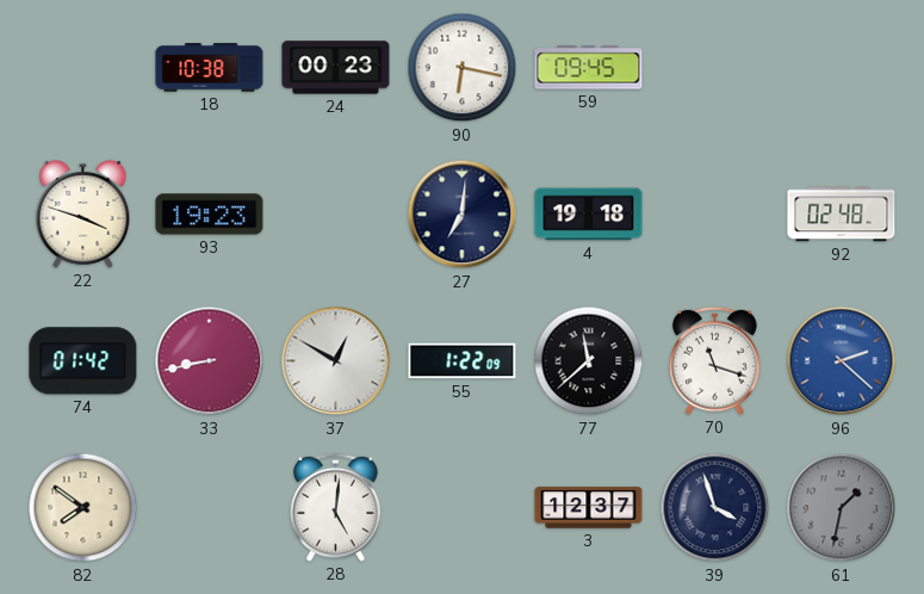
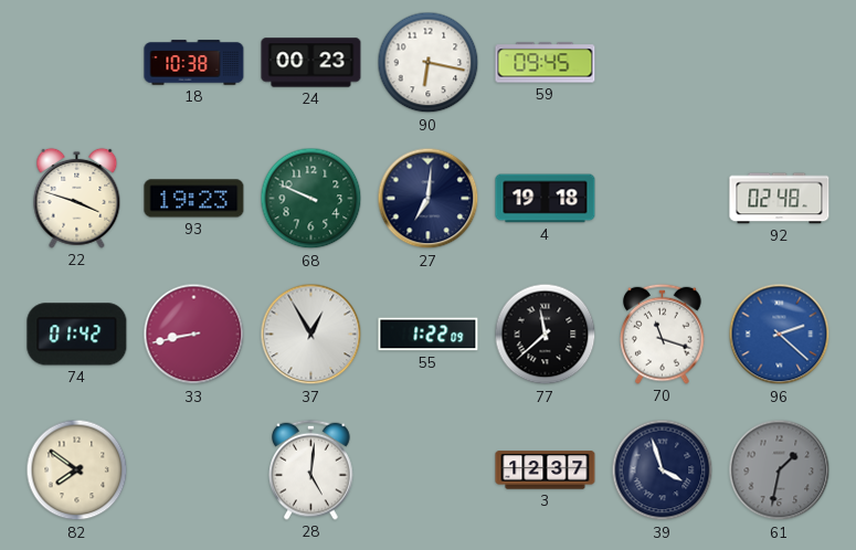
68: none -> 9:49 (311, 199)
37: 12:50 -> 12:55 (311, 335)
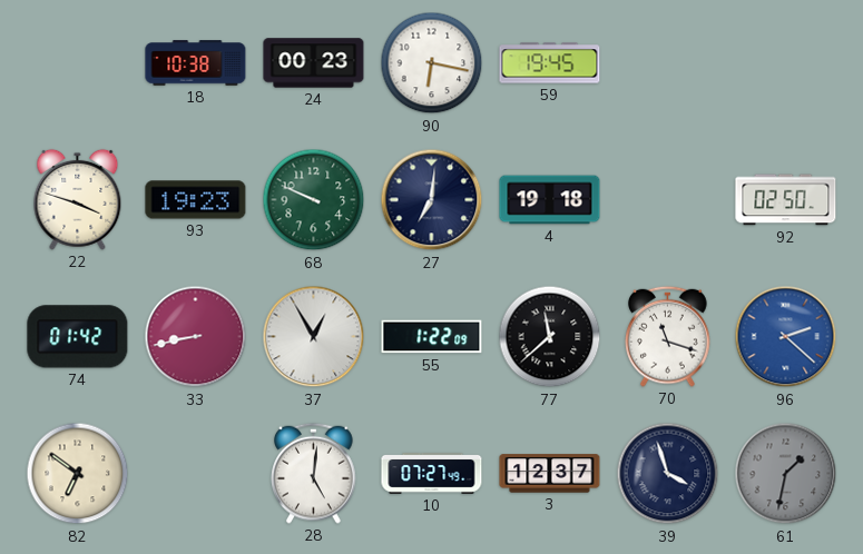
59: 09:45 -> 19:45 (550, 63)
92: 02:48 -> 02:50 (786, 200)
82: 7:51 -> 6:51 (78, 474)
10: none -> 07:27 (432, 474)
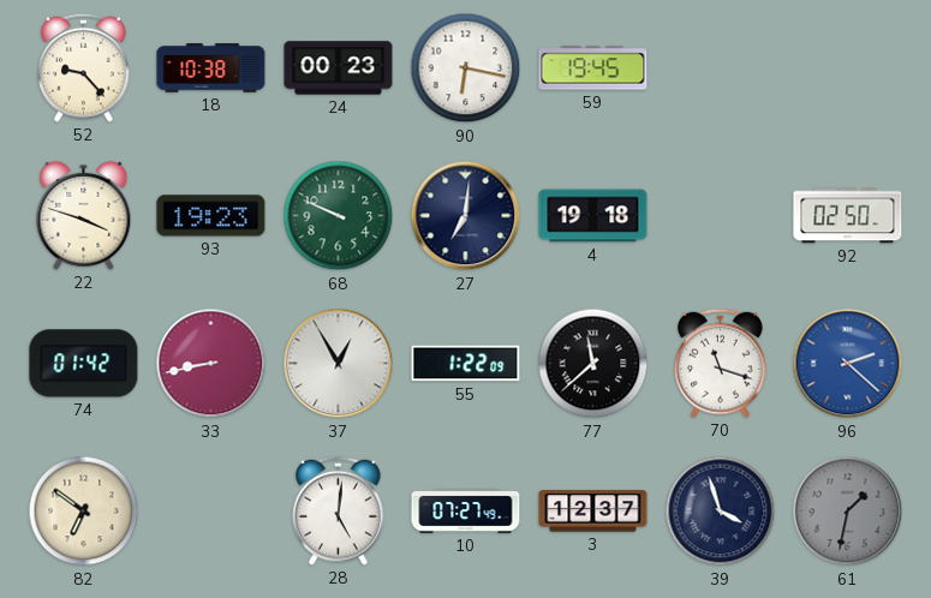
52: none -> 9:23 (84, 67)
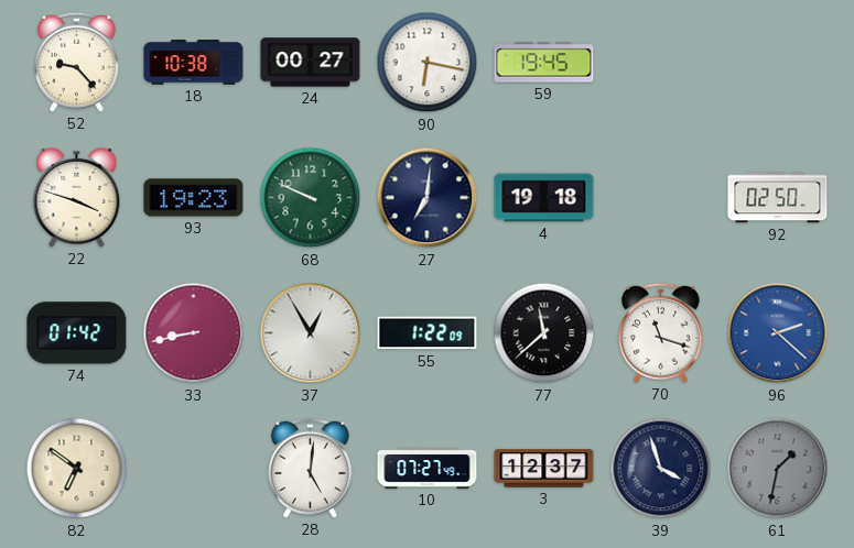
24: 00:23 -> 00:27 (311, 63)
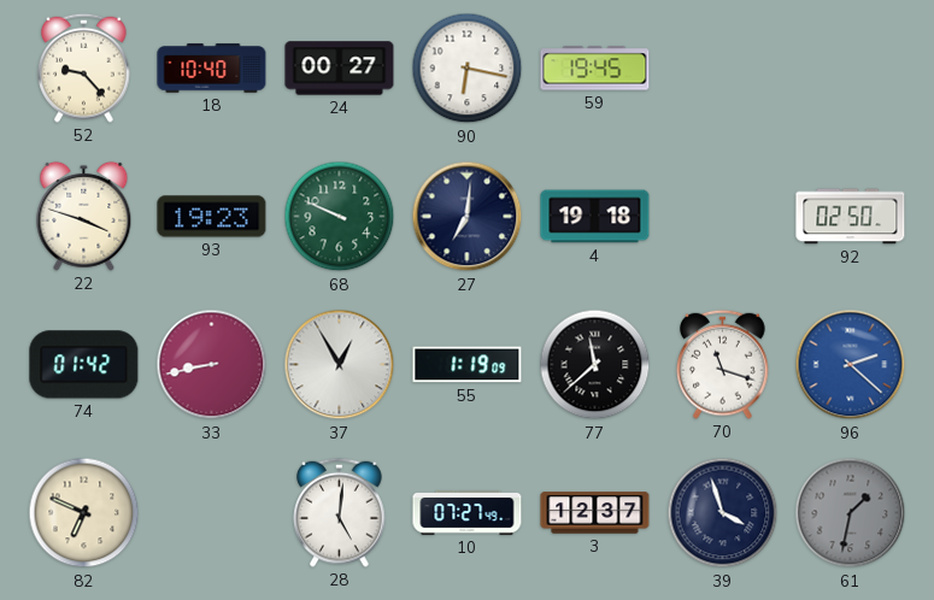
18: 10:38 -> 10:40 (212, 69)
55: 1:22 -> 1:19 (468, 365)
82: 6:51 -> 6:49 (84, 513)
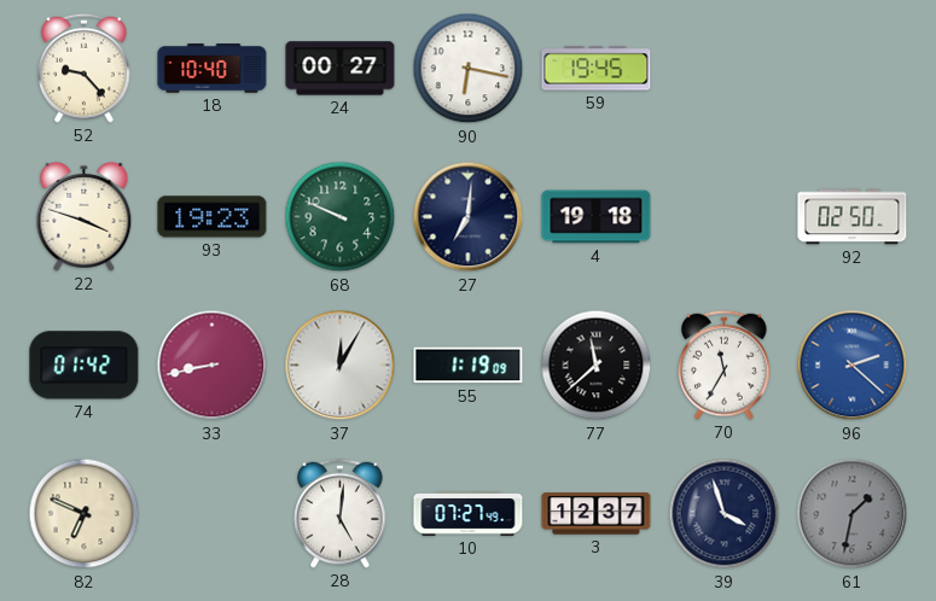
37: 12:55 -> 12:05 (341, 366)
70: 11:18 -> 11:35 (725, 364)
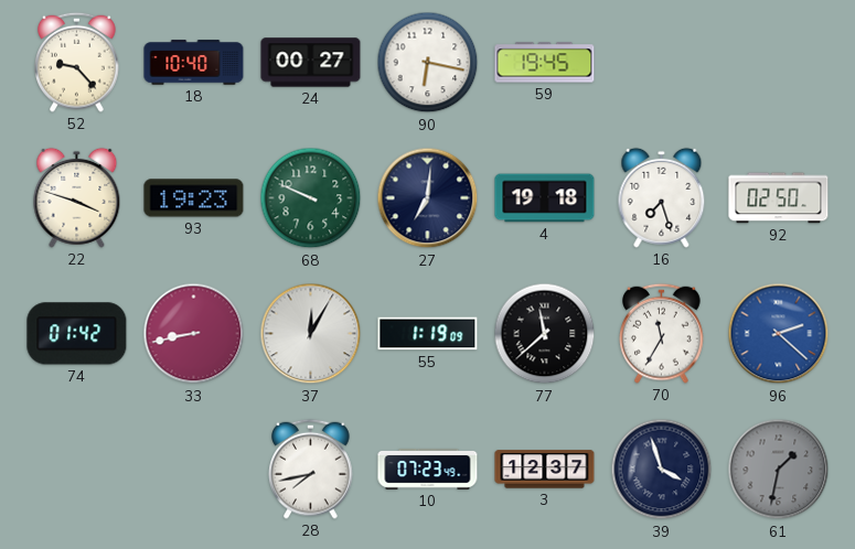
16: none -> 7:27 (662, 197)
82: 6:49 -> none (85, 514)
28: 5:01 -> 7:43 (311, 469)
10: 07:27 -> 07:23 (428, 470)
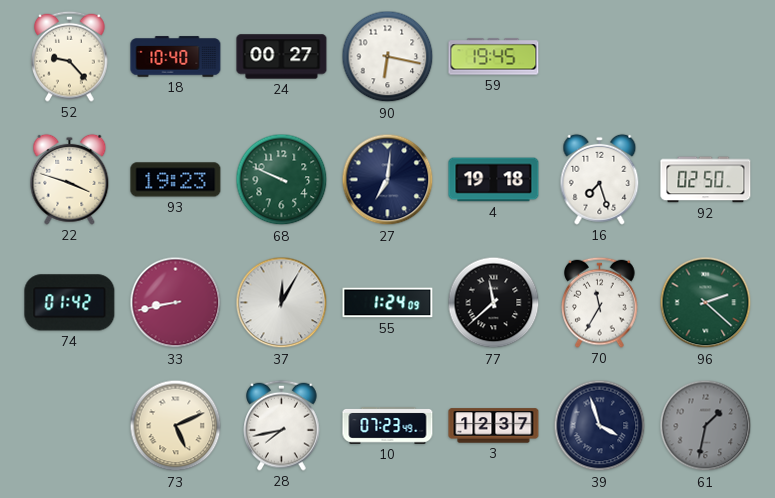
55: 1:19 -> 1:24 (388, 303)
96 dial: blue -> green (706, 303)
73: none -> 5:11 (176, 426)
